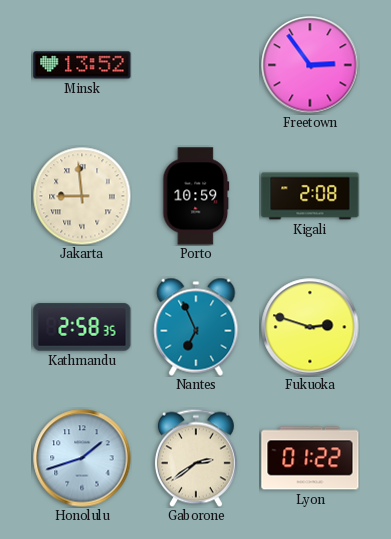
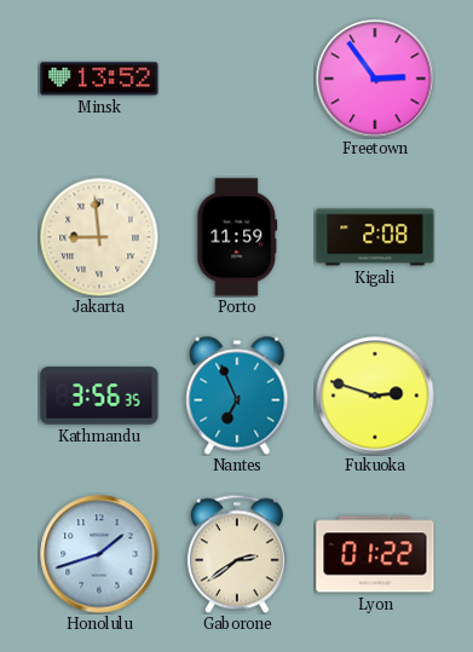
Porto: 10:59 -> 11:59 (237, 237)
Kathmandu: 2:58 -> 3:56 (99, 396)
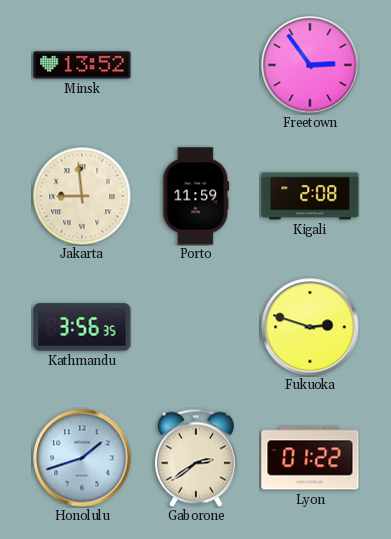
Nantes: 6:56 -> none (237, 396)
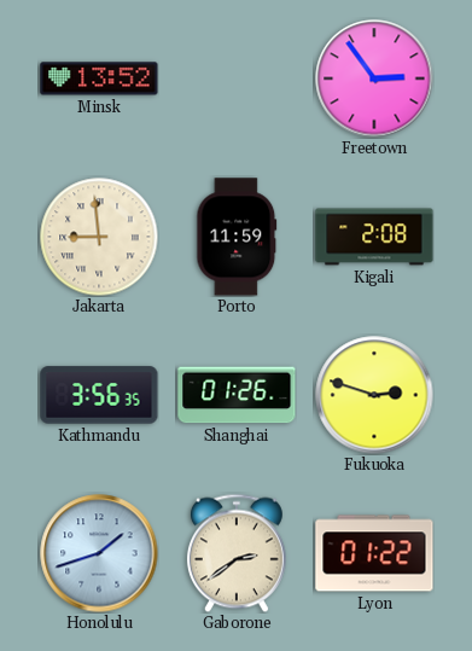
Shanghai: none -> 01:26 (237, 395)
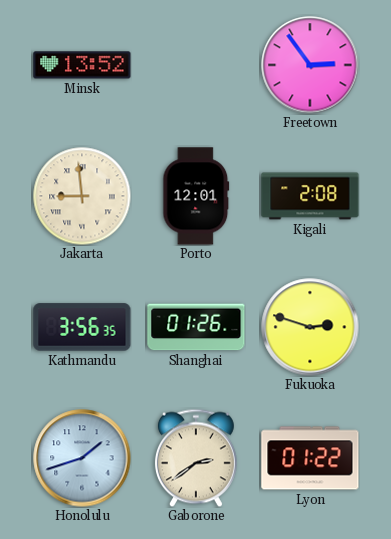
Porto: 11:59 -> 12:01 (196, 196)
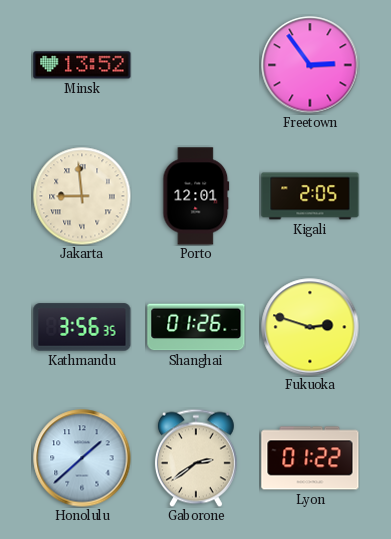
Kigali: 2:08 -> 2:05 (310, 196)
Honolulu: 1:42 -> 1:38 (82, 458)
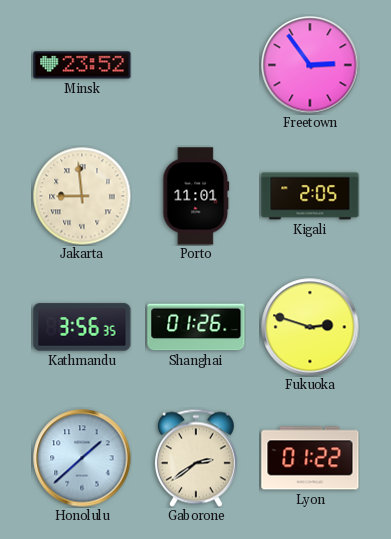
Minsk: 13:52 -> 23:52 (82, 65)
Porto: 12:01 -> 11:01 (196, 196)
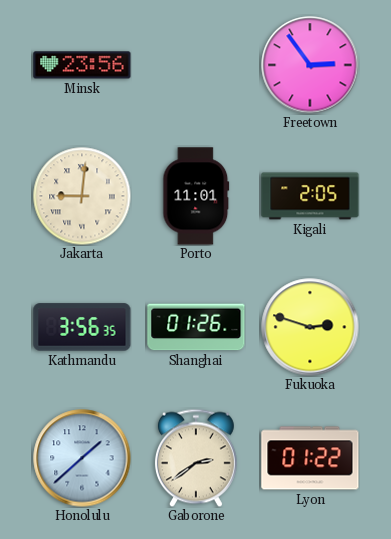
Minsk: 23:52 -> 23:56 (82, 65)
Jakarta: 8:59 -> 9:01 (82, 196)
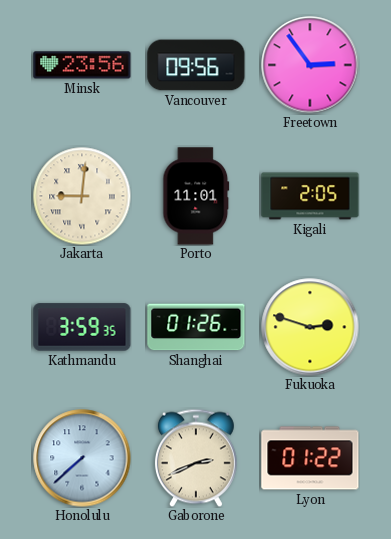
Vancouver: none -> 09:56 (196, 65)
Kathmandu: 3:56 -> 3:59 (82, 327)
Honolulu: 1:38 -> 7:38 (82, 458)
Gaborone: 2:39 -> 2:41 (196, 458)
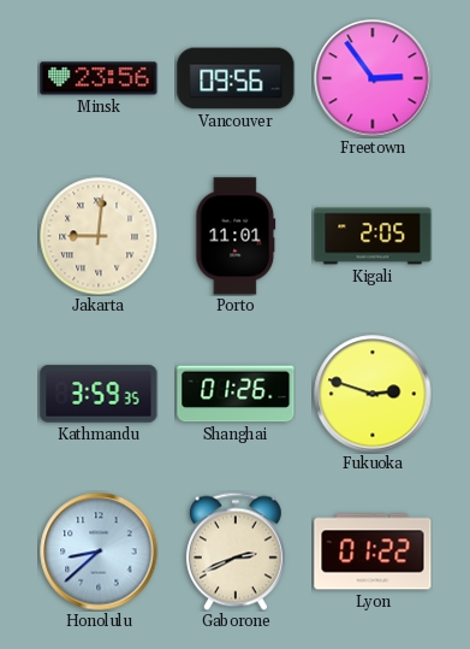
Honolulu: 7:38 -> 8:38 (99, 551)
